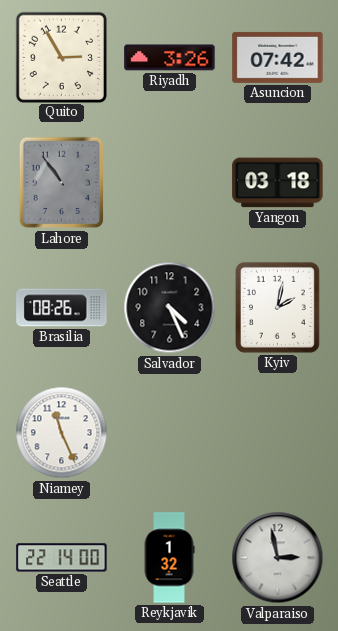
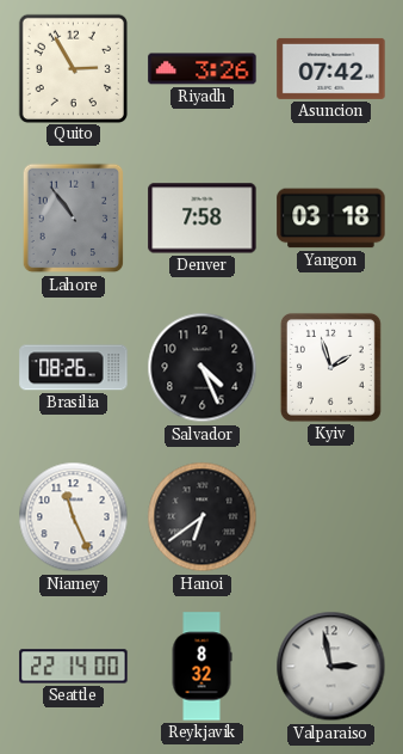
Denver: none -> 7:58 (203, 219)
Kyiv: 2:02 -> 1:57 (330, 367)
Hanoi: none -> 6:39 (203, 517)
Reykjavik: 1:32 -> 8:32 (201, 667)
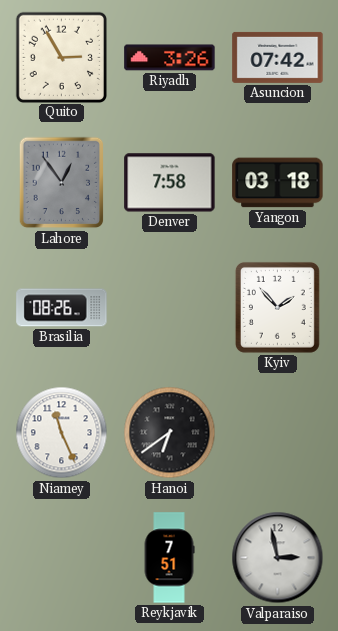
Lahore: 10:54 -> 12:54 (62, 183)
Salvador: 4:26 -> none (203, 368)
Kyiv: 1:57 -> 1:53 (277, 307)
Seattle: 22:14 -> none (74, 667)
Reykjavik: 8:32 -> 7:51 (169, 558)
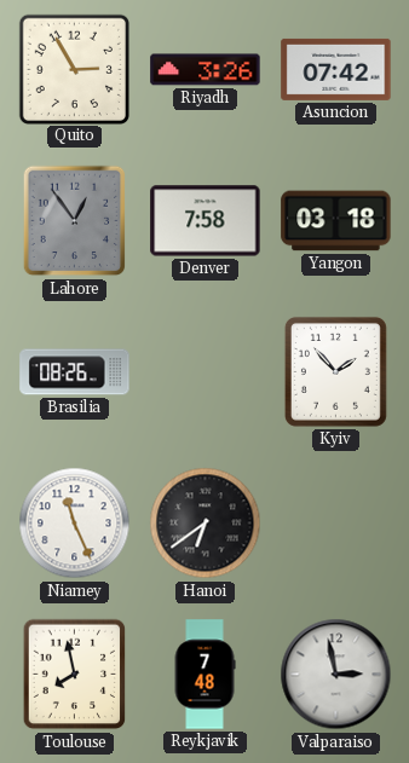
Toulouse: none -> 7:58 (75, 675)
Reykjavik: 7:51 -> 7:48 (204, 675)
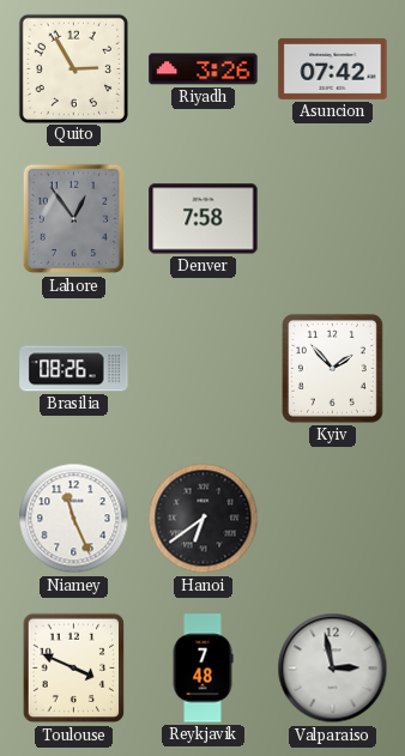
Yangon: 03:18 -> none (336, 221)
Toulouse: 7:58 -> 3:49 (74, 669)
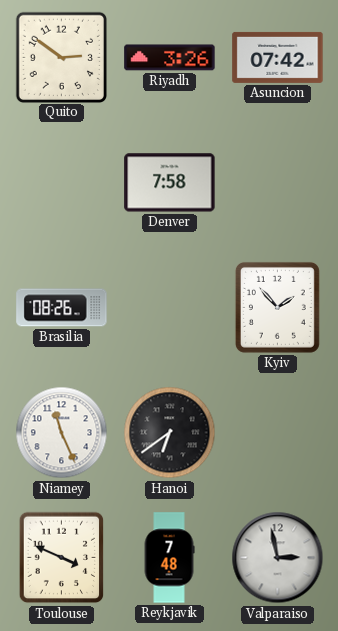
Quito: 2:55 -> 2:51 (61, 57)
Lahore: 12:54 -> none (74, 219)
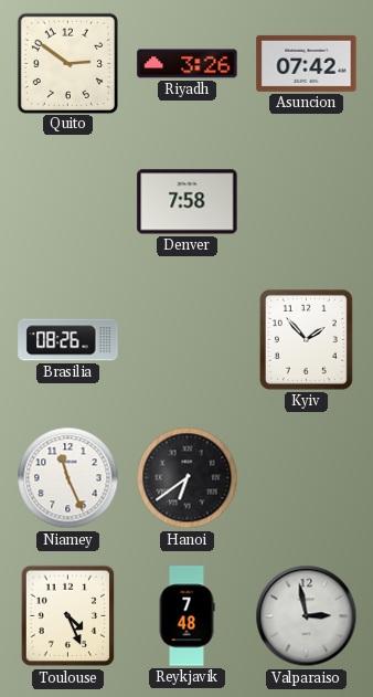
Toulouse: 3:49 -> 4:26 (68, 616)
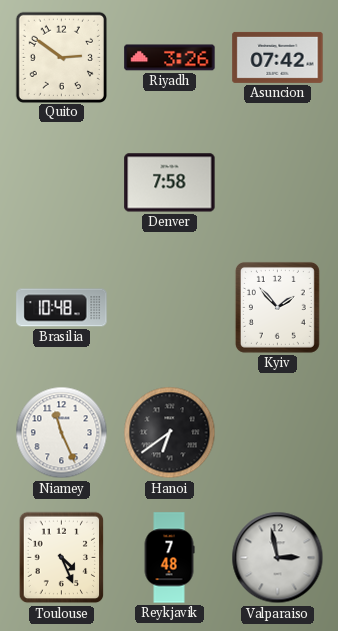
Brasilia: 08:26 -> 10:48 (62, 308)
